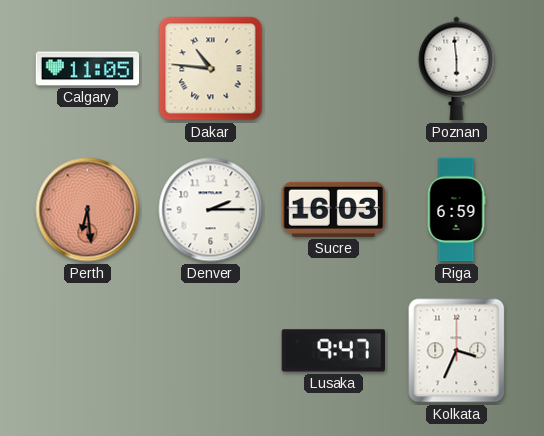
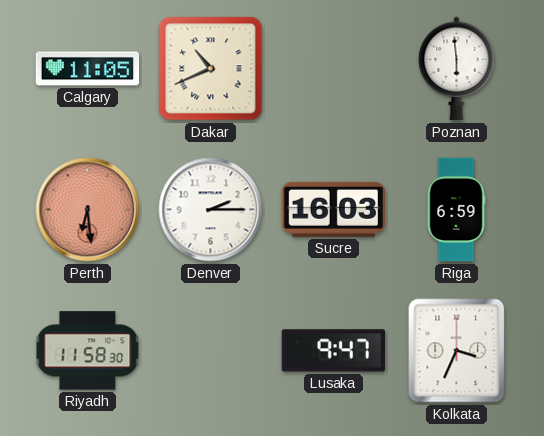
Dakar: 10:46 -> 10:41 (211, 69)
Riyadh: none -> 11:58 (88, 351)
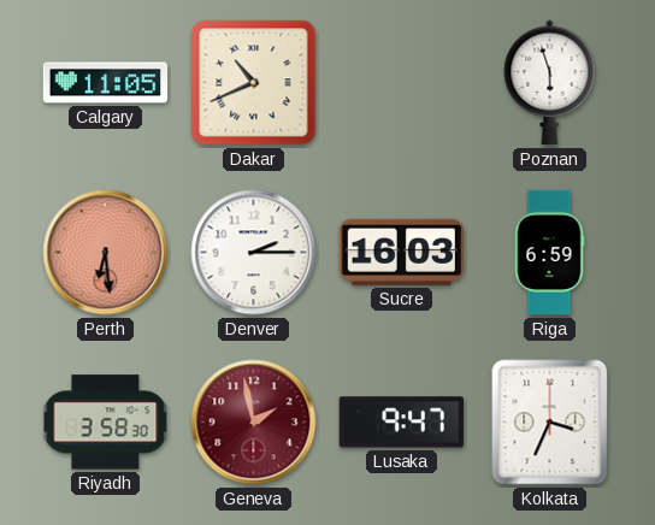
Poznan: 5:59 -> 5:57 (550, 83)
Riyadh: 11:58 -> 3:58 (106, 423)
Geneva: none -> 1:58 (254, 423)
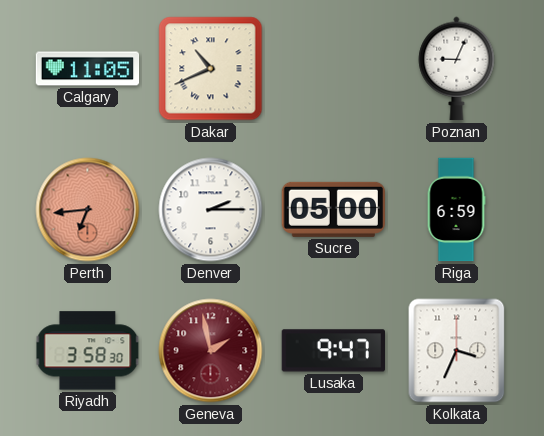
Poznan: 5:57 -> 9:04 (457, 69)
Perth: 6:29 -> 6:44 (88, 210)
Sucre: 16:03 -> 05:00 (333, 209)
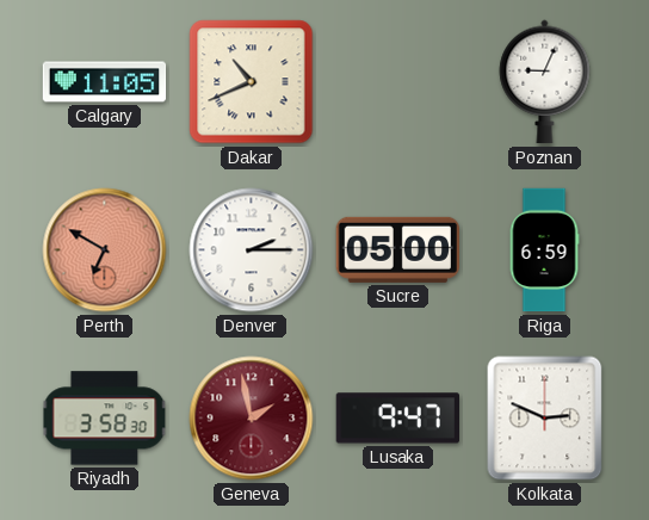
Perth: 6:44 -> 6:50 (105, 250)
Kolkata: 3:34 -> 2:49 (545, 419)
